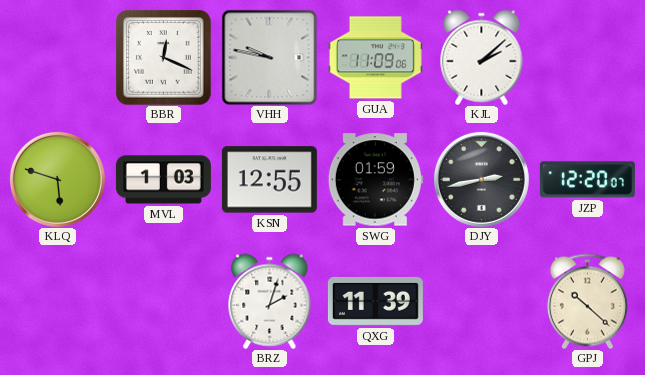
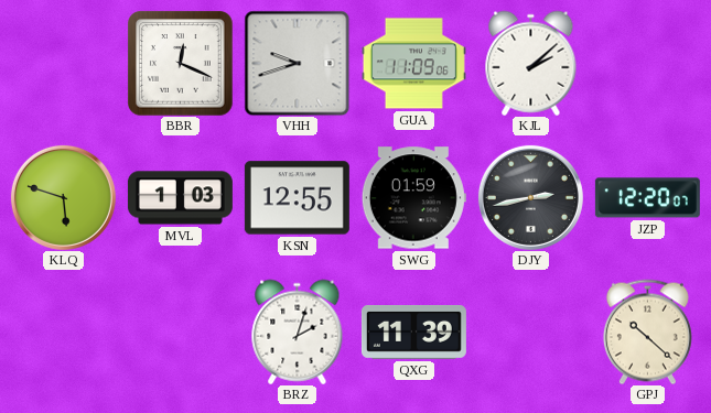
VHH: 9:47 -> 9:42 (297, 63)
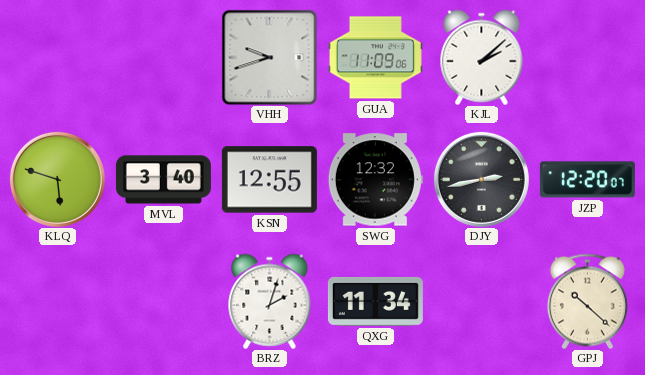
BBR: 12:19 -> none (180, 63)
MVL: 1:03 -> 3:40 (163, 180)
SWG: 01:59 -> 12:32 (375, 180)
QXG: 11:39 -> 11:34 (375, 301)
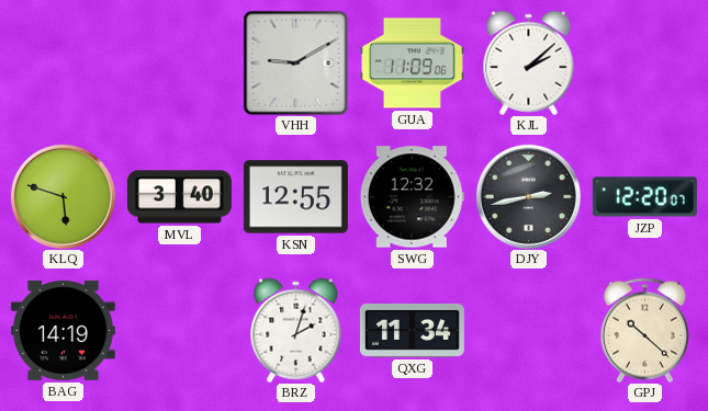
VHH: 9:42 -> 9:10 (295, 62)
BAG: none -> 14:19 (63, 330)
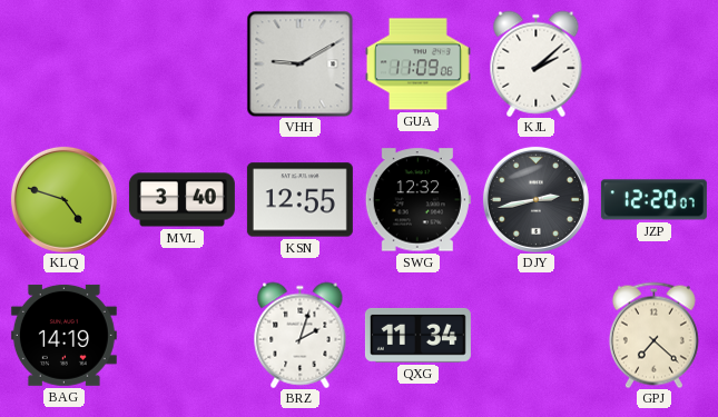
KLQ: 5:48 -> 4:48 (63, 199)
GPJ: 10:22 -> 7:22 (653, 335)
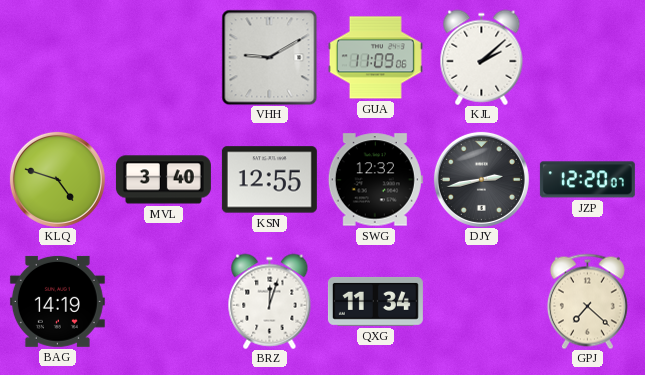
BRZ: 2:03 -> 12:03 (270, 301)
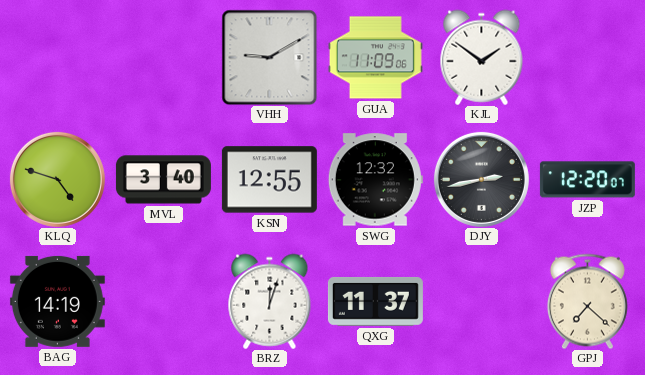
KJL: 2:08 -> 1:51 (482, 57)
QXG: 11:34 -> 11:37 (375, 301)
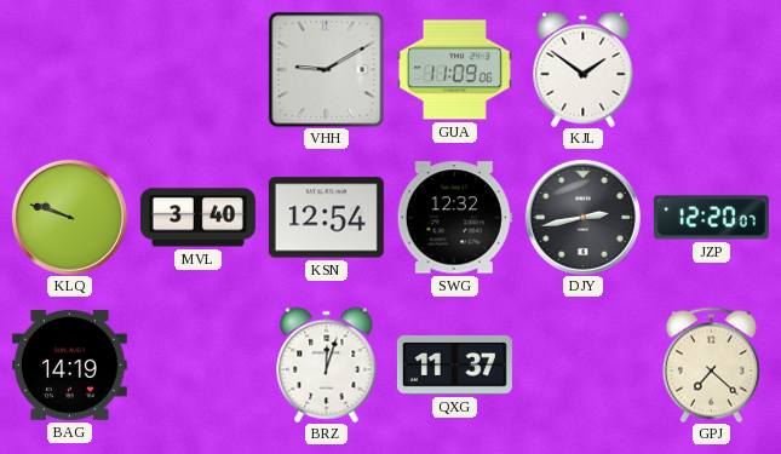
KLQ: 4:48 -> 9:48 (69, 217)
KSN: 12:55 -> 12:54 (326, 218)
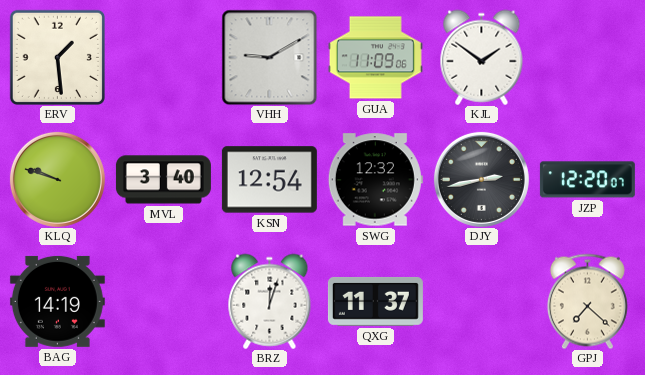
ERV: none -> 1:29 (57, 57)
